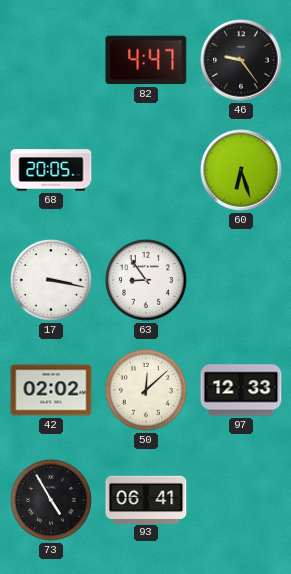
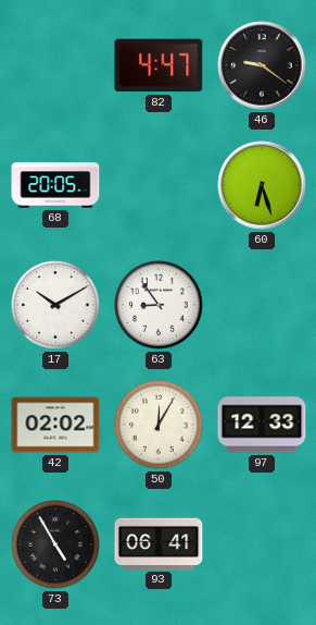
46: 9:24 -> 9:21 (262, 65)
17: 3:17 -> 10:10 (55, 306)
50: 12:08 -> 12:05 (159, 426)
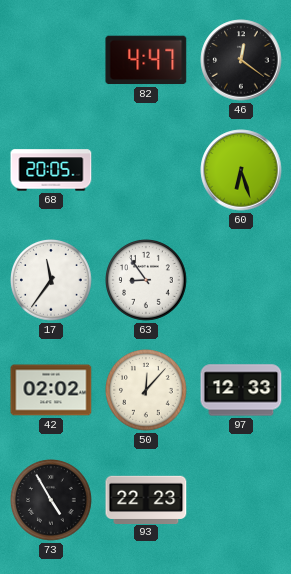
46: 9:21 -> 12:21 (241, 60)
17: 10:10 -> 11:36 (51, 281)
50: 12:05 -> 12:07 (146, 391)
93: 06:41 -> 22:23 (146, 499)
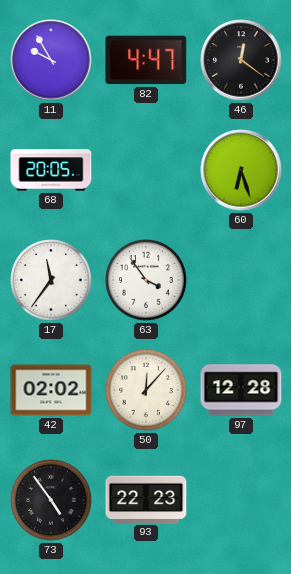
11: none -> 9:55 (51, 60)
63: 8:54 -> 3:54 (146, 281)
97: 12:33 -> 12:28 (241, 390)
73: 4:55 -> 4:54 (51, 501)
